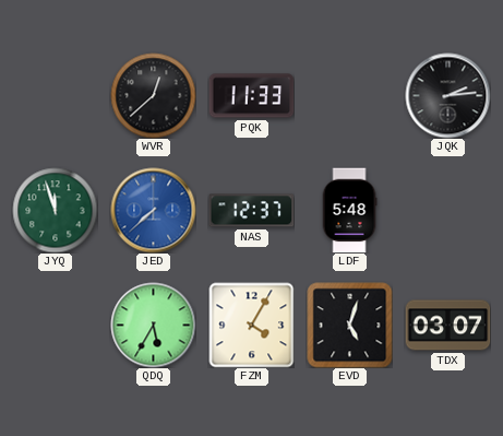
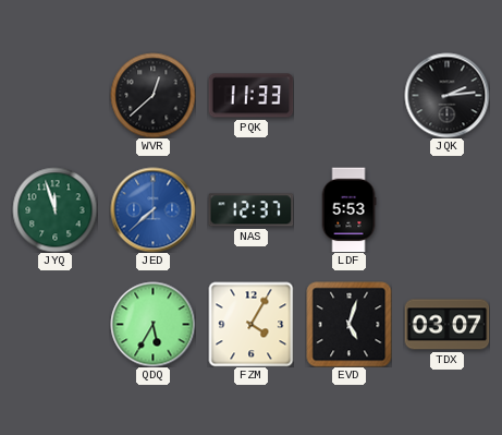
LDF: 5:48 -> 5:53 (348, 209)
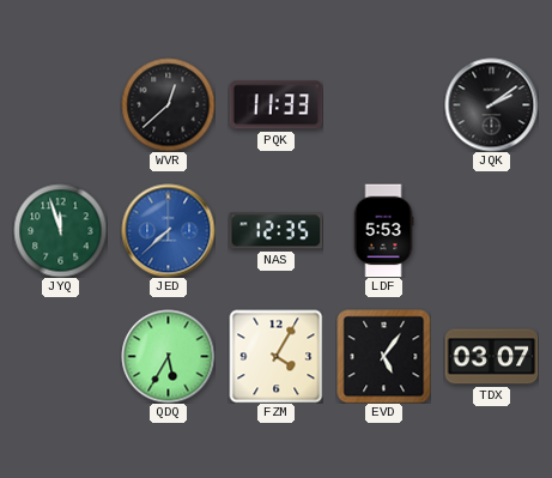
JQK: 2:14 -> 2:09 (491, 104)
NAS: 12:37 -> 12:35 (275, 231)
EVD: 5:03 -> 5:06 (383, 356)
